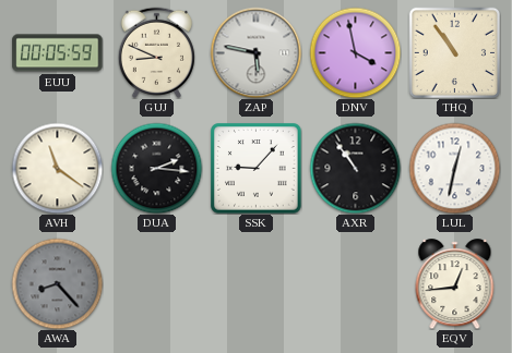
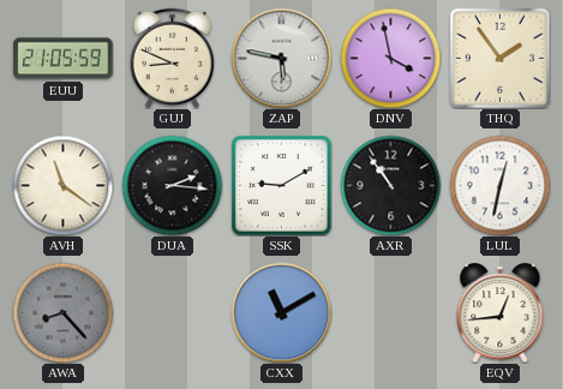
EUU: 00:05 -> 21:05 (64, 59)
THQ: 10:54 -> 1:54 (499, 58)
SSK: 9:07 -> 9:10 (282, 186)
CXX: none -> 11:10 (281, 312)
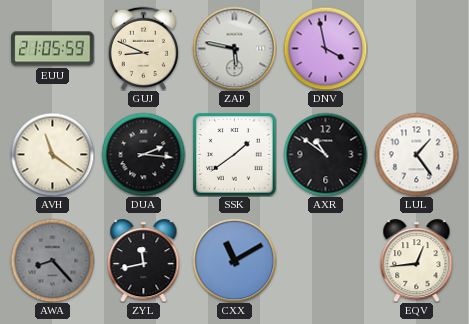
THQ: 1:54 -> none (499, 58)
SSK: 9:10 -> 1:39 (235, 155)
AXR: 10:54 -> 10:51 (325, 154)
LUL: 12:32 -> 1:24 (416, 154)
ZYL: none -> 11:43 (144, 261)
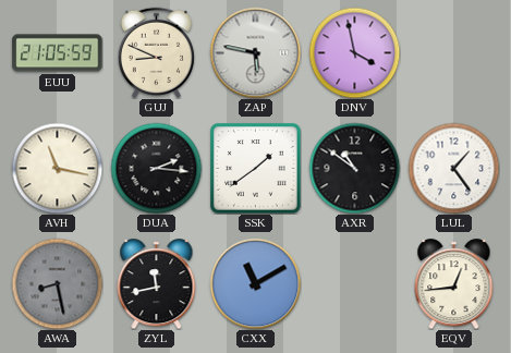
AVH: 11:21 -> 11:17 (57, 168)
AWA: 8:23 -> 8:28 (57, 283)
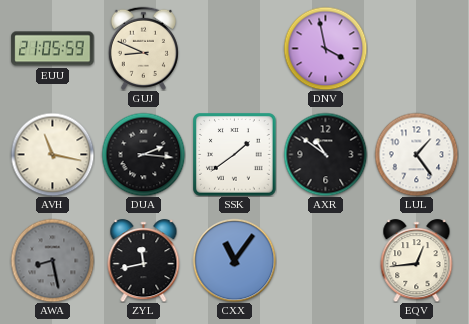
ZAP: 5:47 -> none (255, 52)
CXX: 11:10 -> 11:06 (234, 260)
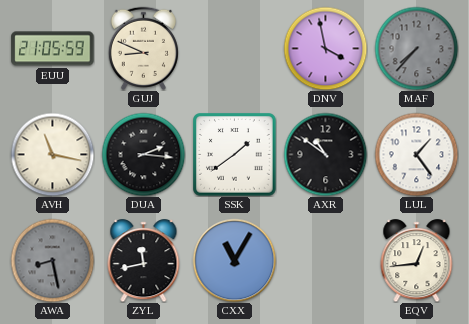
MAF: none -> 7:37 (416, 48)
CXX: 11:06 -> 11:05 (234, 260)
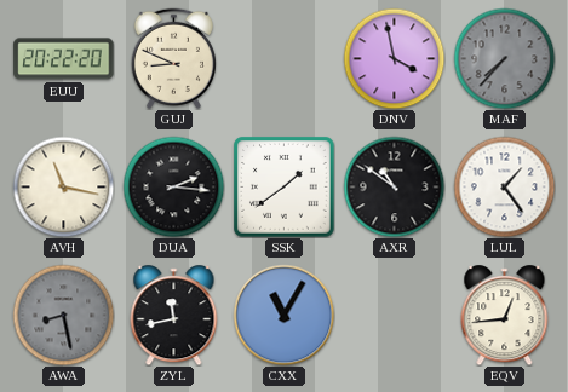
EUU: 21:05 -> 20:22 (64, 59)
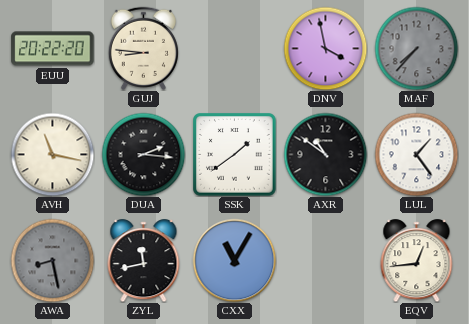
GUJ: 8:49 -> 8:46 (143, 48)
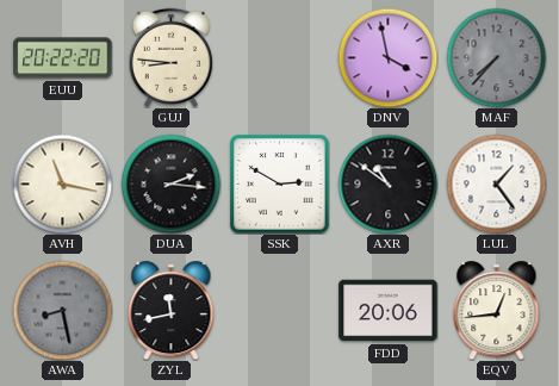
SSK: 1:39 -> 2:50 (280, 185)
CXX: 11:05 -> none (234, 260)
FDD: none -> 20:06 (389, 311)
